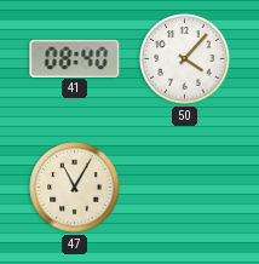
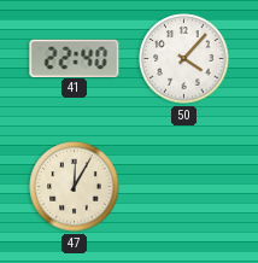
41: 08:40 -> 22:40 (75, 58)
47: 11:05 -> 12:05 (75, 187)
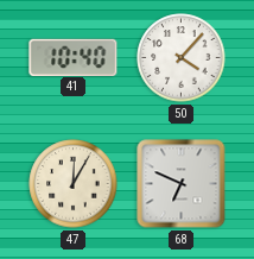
41: 22:40 -> 10:40 (74, 57)
68: none -> 6:49 (182, 184)
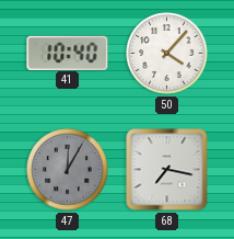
47 dial: cream -> grey (68, 170)
68: 6:49 -> 7:17 (167, 170)
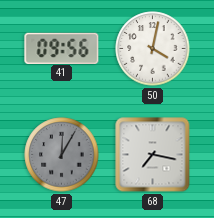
41: 10:40 -> 09:56 (62, 48)
50: 4:07 -> 4:02 (153, 49)
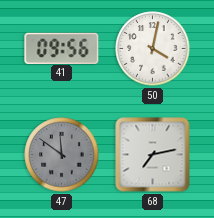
47: 12:05 -> 11:51 (62, 155)
68: 7:17 -> 7:13 (153, 155)
